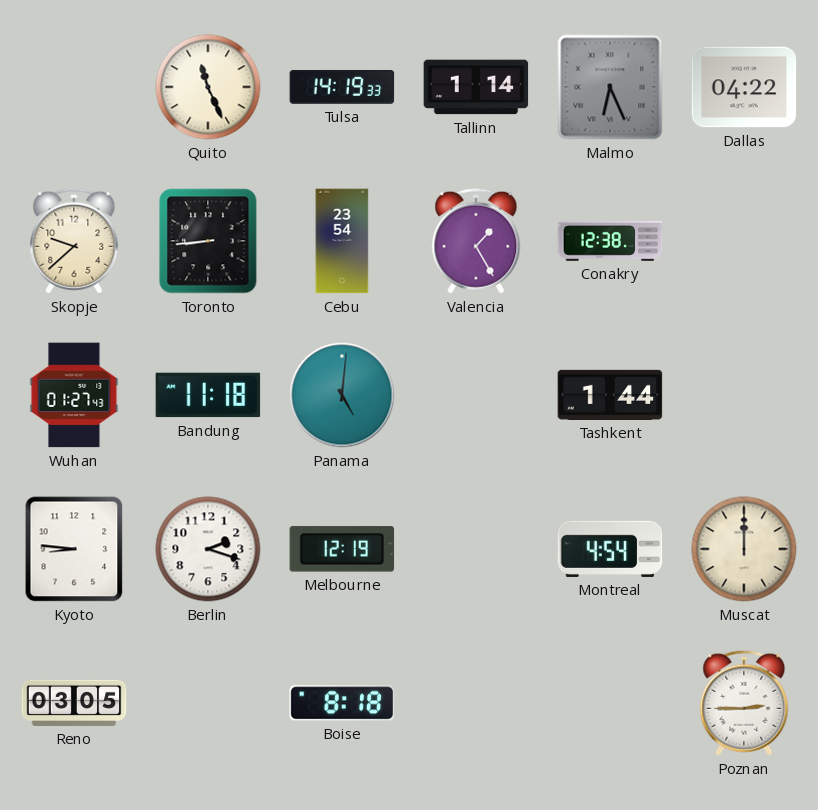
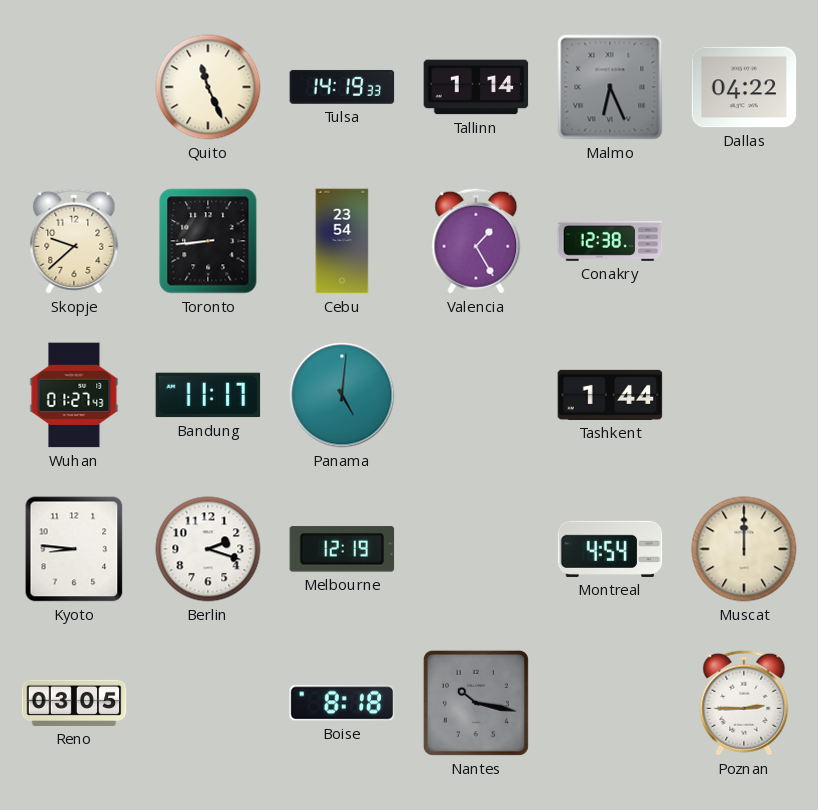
Bandung: 11:18 -> 11:17 (208, 395)
Nantes: none -> 10:17 (476, 703)
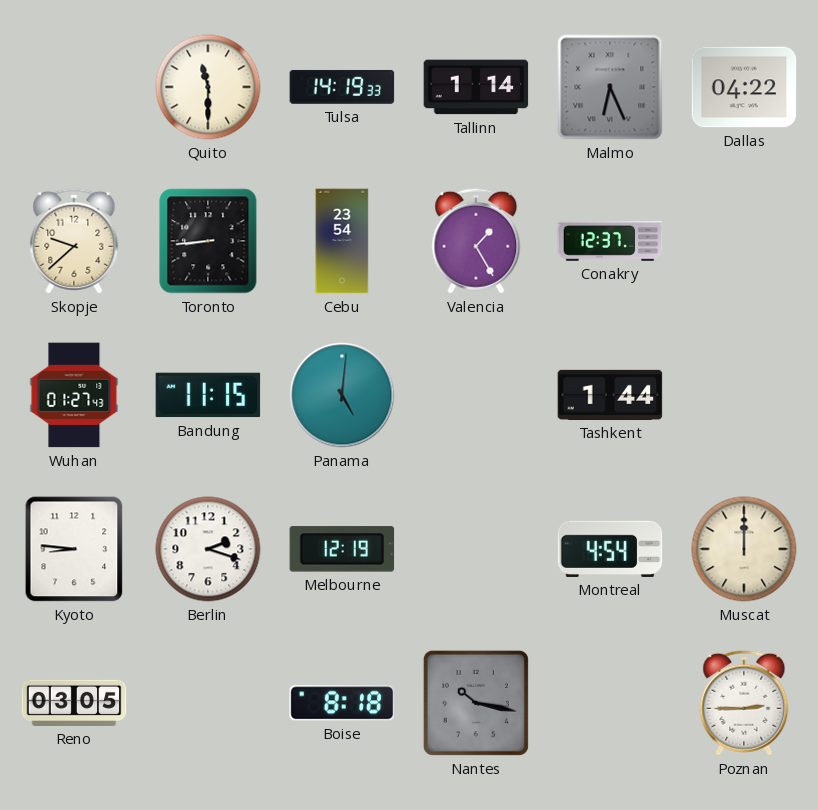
Quito: 11:26 -> 11:30 (208, 87)
Conakry: 12:38 -> 12:37 (610, 241)
Bandung: 11:17 -> 11:15 (208, 395)
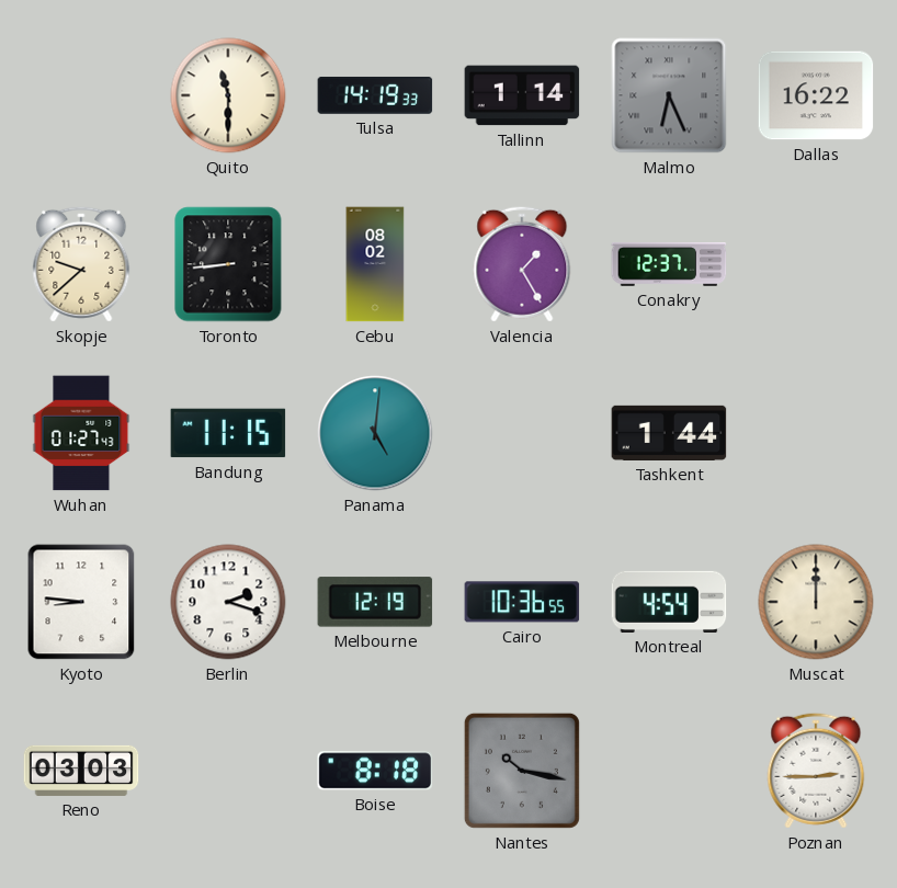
Dallas: 04:22 -> 16:22 (816, 95)
Cebu: 23:54 -> 08:02 (375, 264)
Cairo: none -> 10:36 (522, 602)
Reno: 03:05 -> 03:03 (81, 771)
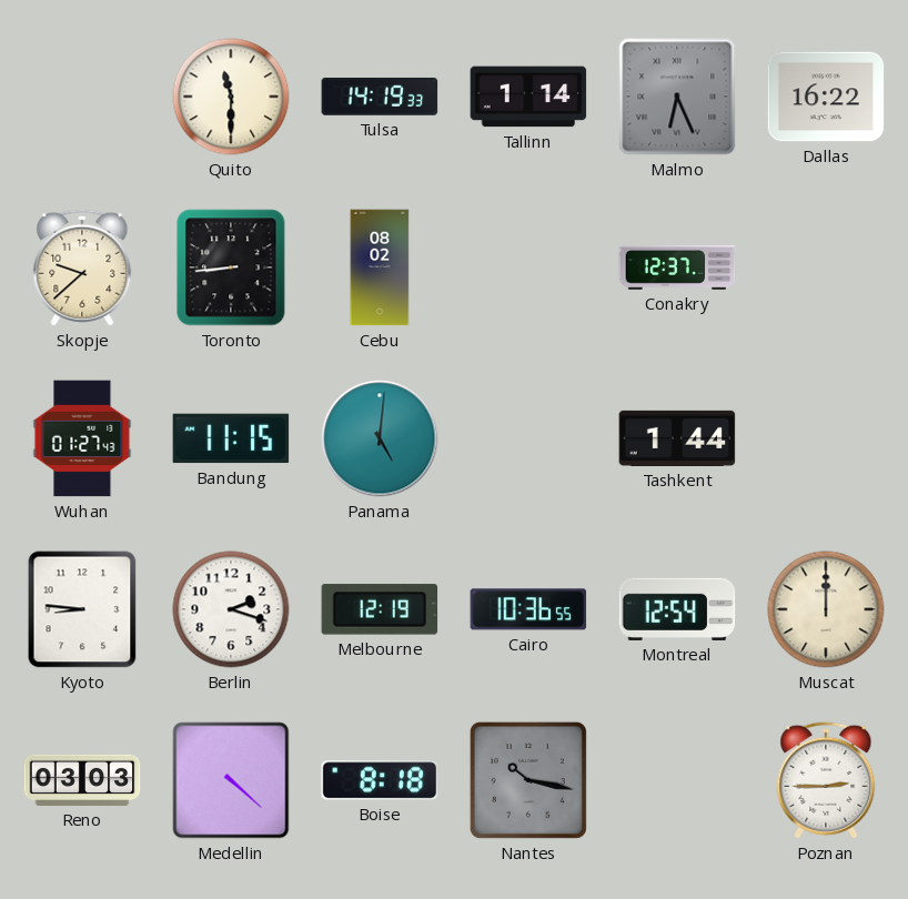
Valencia: 1:25 -> none (522, 264)
Montreal: 4:54 -> 12:54 (677, 609)
Medellin: none -> 4:22 (231, 780)
